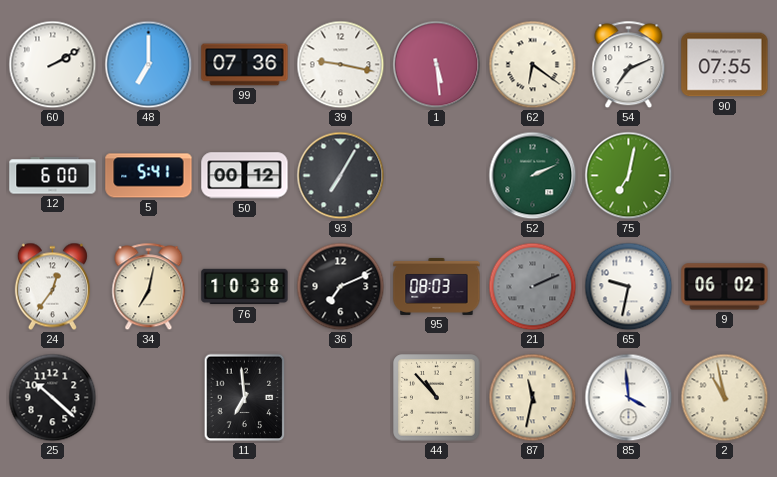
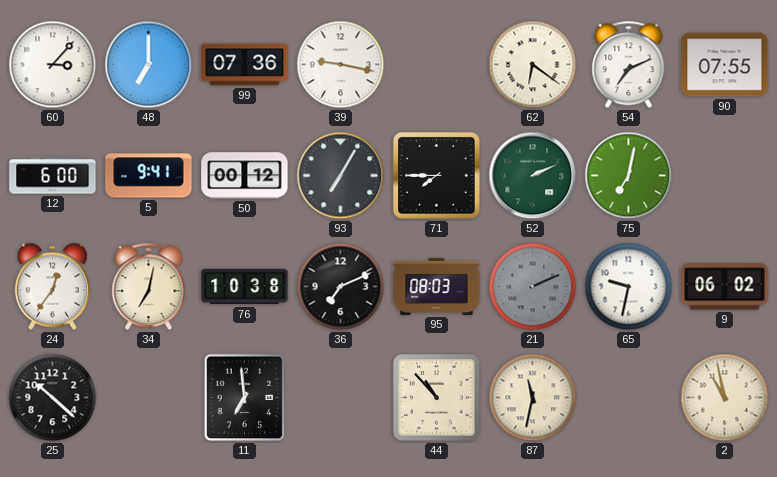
60: 2:10 -> 3:07 (53, 65)
1: 5:29 -> none (437, 65)
5: 5:41 -> 9:41 (149, 176)
71: none -> 7:45 (437, 176)
85: 3:59 -> none (629, 398)
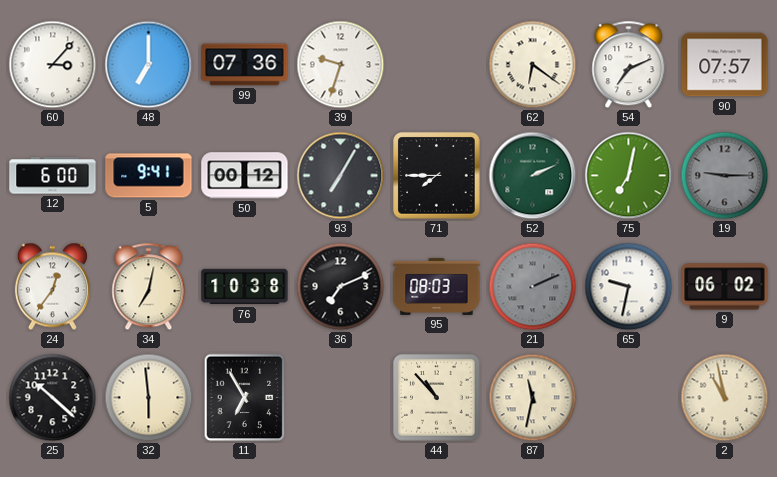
39: 9:17 -> 9:33 (341, 65)
90: 07:55 -> 07:57 (725, 65)
19: none -> 9:15 (725, 176)
32: none -> 5:59 (149, 398)
11: 6:59 -> 6:55 (245, 398)
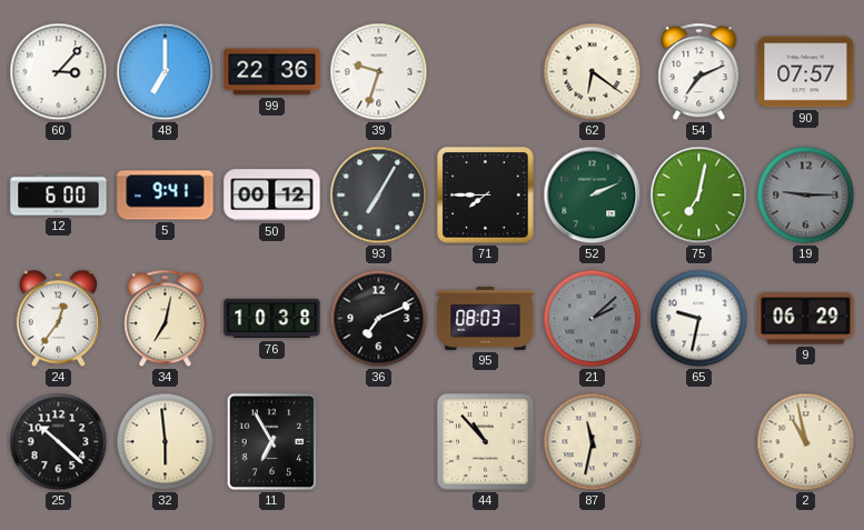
99: 07:36 -> 22:36 (272, 72)
21: 2:11 -> 2:08 (593, 319)
9: 06:02 -> 06:29 (806, 319)
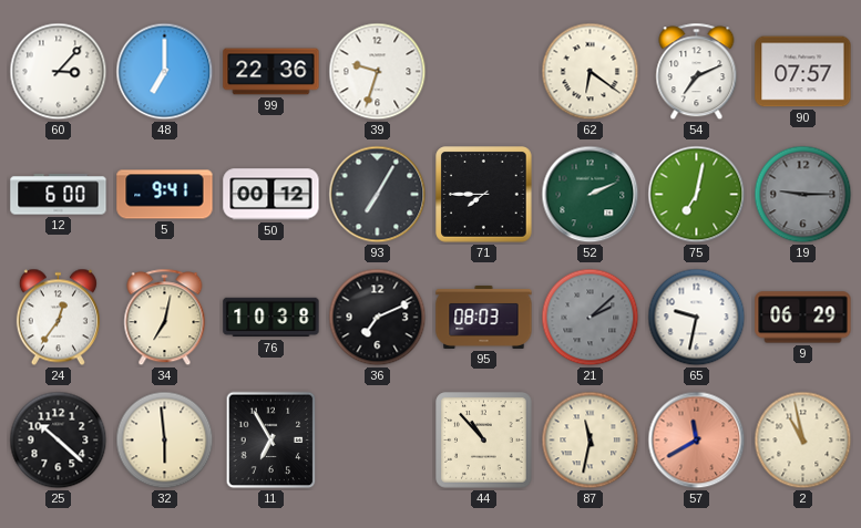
57: none -> 11:40 (697, 441)
